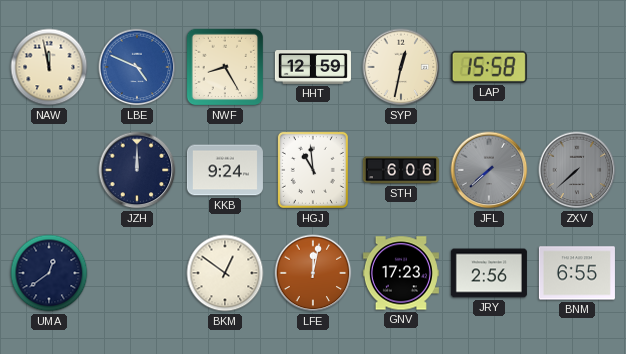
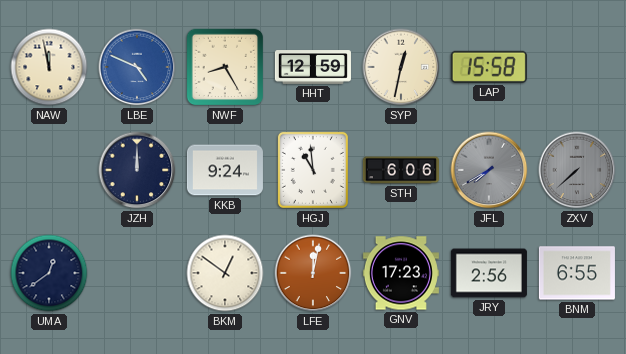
JFL: 7:38 -> 7:40 (489, 170)
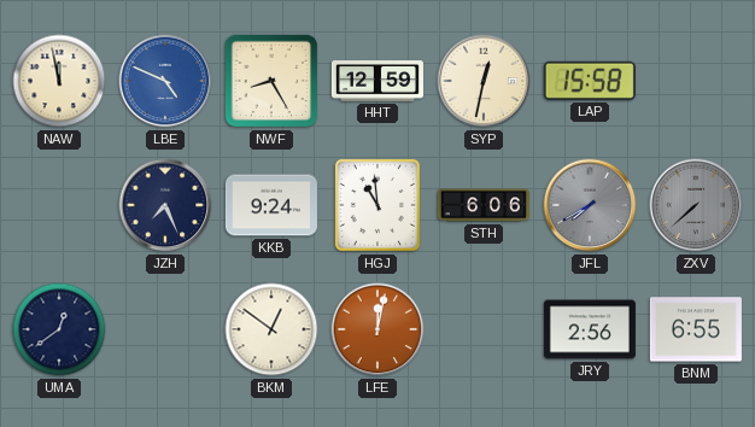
JZH: 12:00 -> 7:26 (165, 205)
GNV: 17:23 -> none (401, 273)
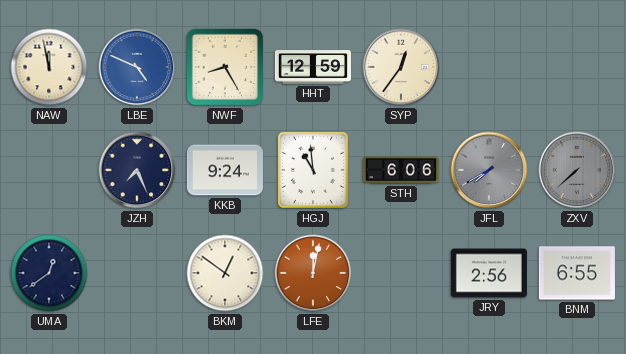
SYP: 12:32 -> 12:36 (401, 67)
LAP: 15:58 -> none (590, 81)
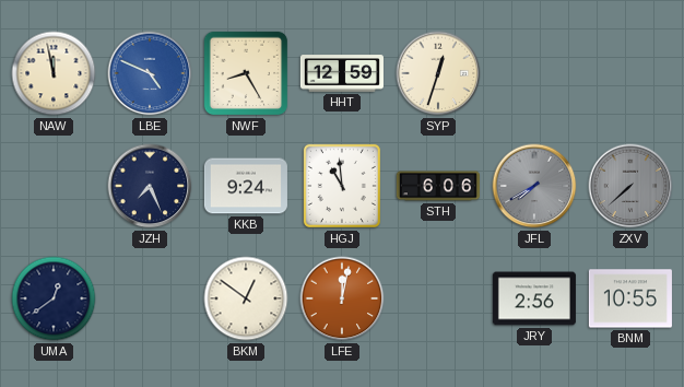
SYP: 12:36 -> 12:33 (438, 73)
BNM: 6:55 -> 10:55 (630, 298)
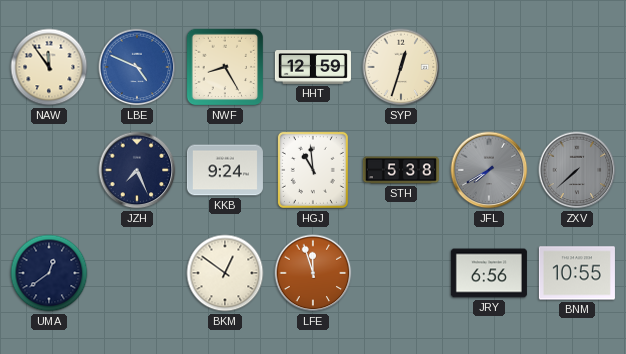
NAW: 11:58 -> 11:54 (49, 67)
STH: 6:06 -> 5:38 (401, 170)
LFE: 12:02 -> 11:57 (313, 273)
JRY: 2:56 -> 6:56 (489, 273)
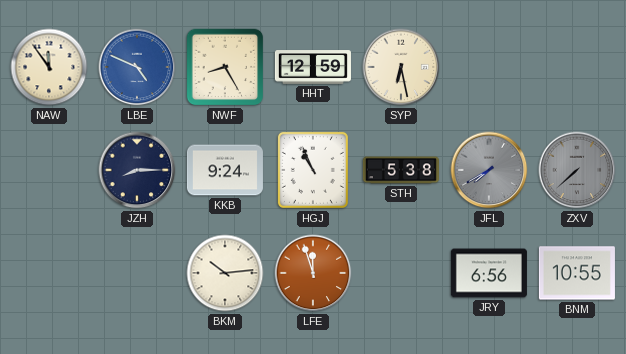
SYP: 12:33 -> 6:28 (401, 67)
JZH: 7:26 -> 8:15 (137, 170)
HGJ: 10:59 -> 10:56 (313, 170)
UMA: 12:39 -> none (49, 273)
BKM: 12:51 -> 10:14 (225, 273)
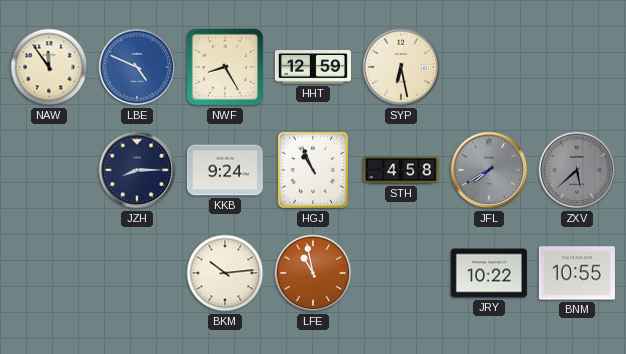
STH: 5:38 -> 4:58 (401, 170)
ZXV: 7:38 -> 5:38 (577, 170)
LFE: 11:57 -> 10:58 (313, 273)
JRY: 6:56 -> 10:22 (489, 273)
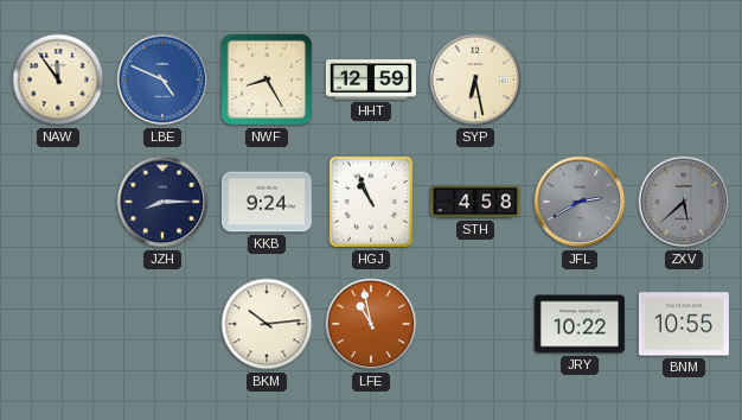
JFL: 7:40 -> 2:40 (580, 202)
